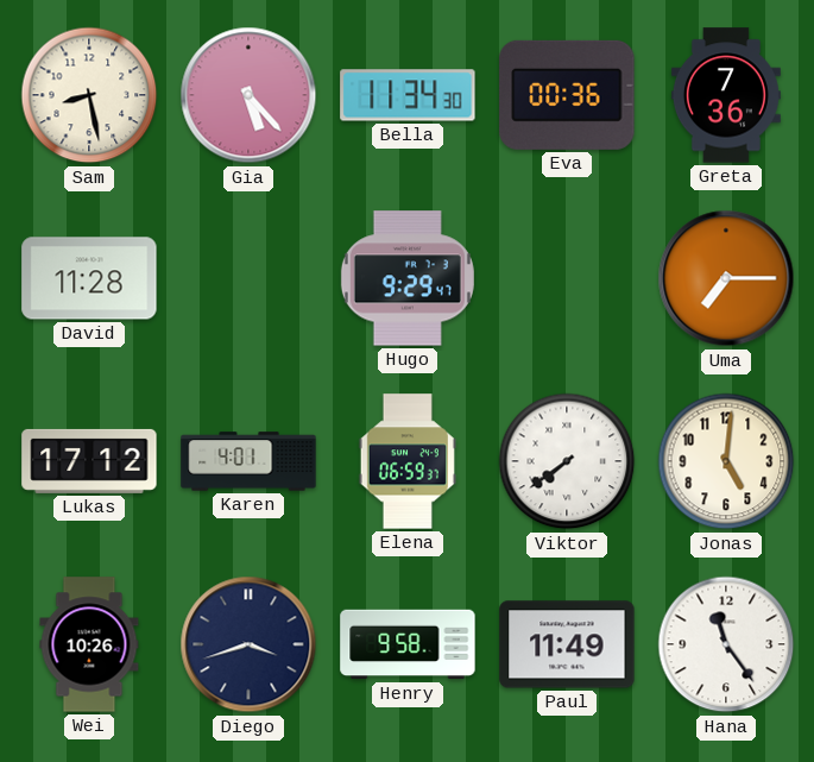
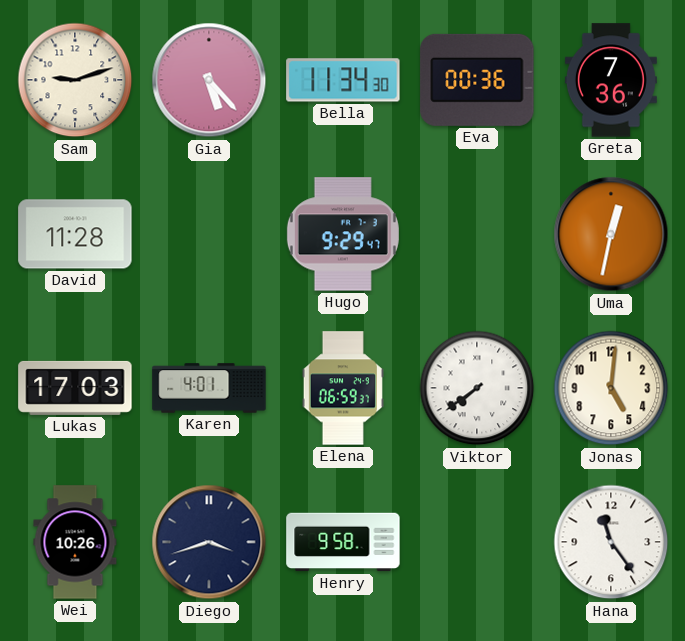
Sam: 8:28 -> 9:12 (75, 80)
Uma: 7:15 -> 12:32 (611, 234)
Lukas: 17:12 -> 17:03 (75, 388)
Paul: 11:49 -> none (567, 644)
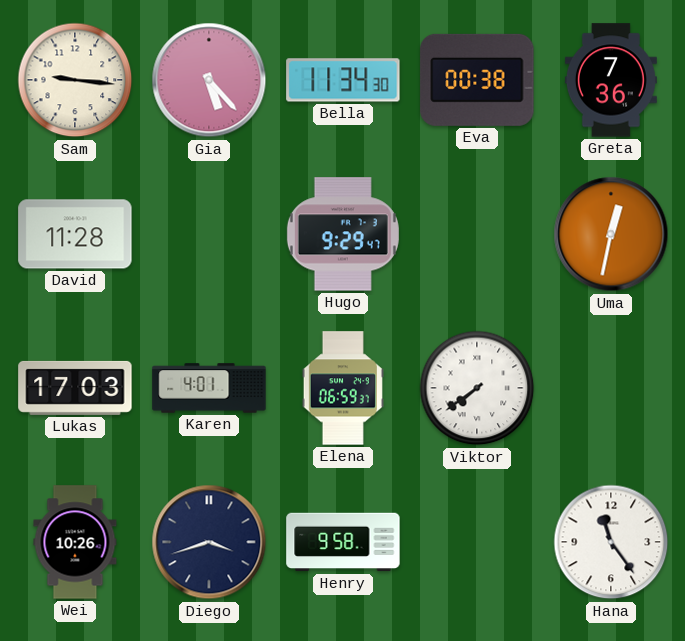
Sam: 9:12 -> 9:16 (75, 80)
Eva: 00:36 -> 00:38 (477, 80)
Jonas: 5:01 -> none (611, 388)
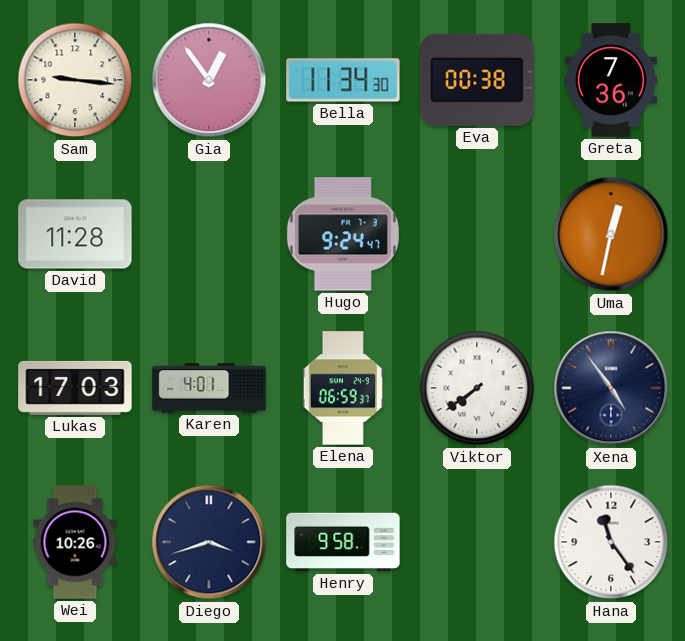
Gia: 5:23 -> 12:54 (209, 80)
Hugo: 9:29 -> 9:24 (343, 234)
Xena: none -> 4:54 (611, 388)
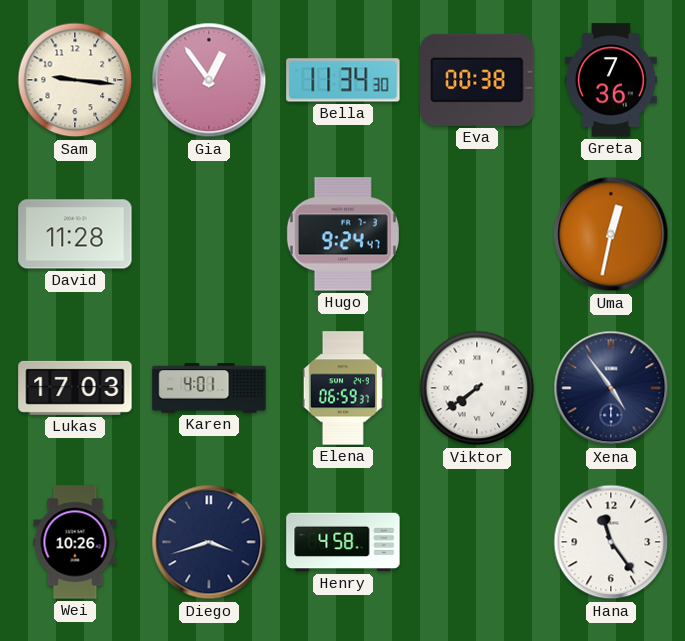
Henry: 9:58 -> 4:58 (343, 542)
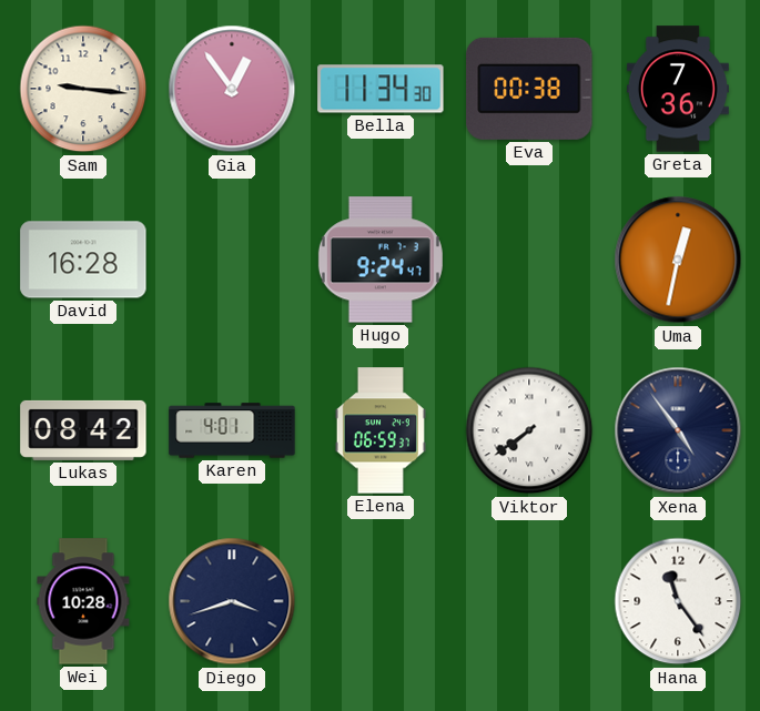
David: 11:28 -> 16:28 (83, 260)
Lukas: 17:03 -> 08:42 (83, 430)
Wei: 10:26 -> 10:28 (83, 601)
Henry: 4:58 -> none (343, 542)
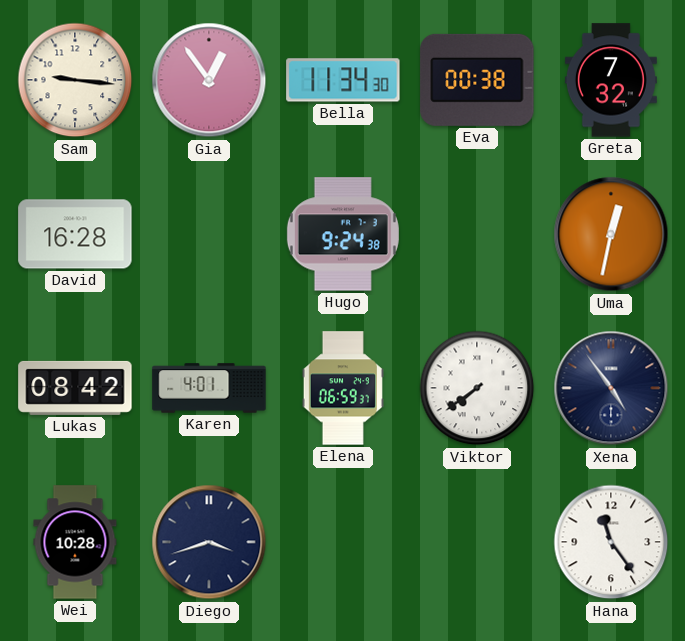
Greta: 7:36 -> 7:32 (611, 80)
Hugo: 9:24:47 -> 9:24:38 (343, 234)
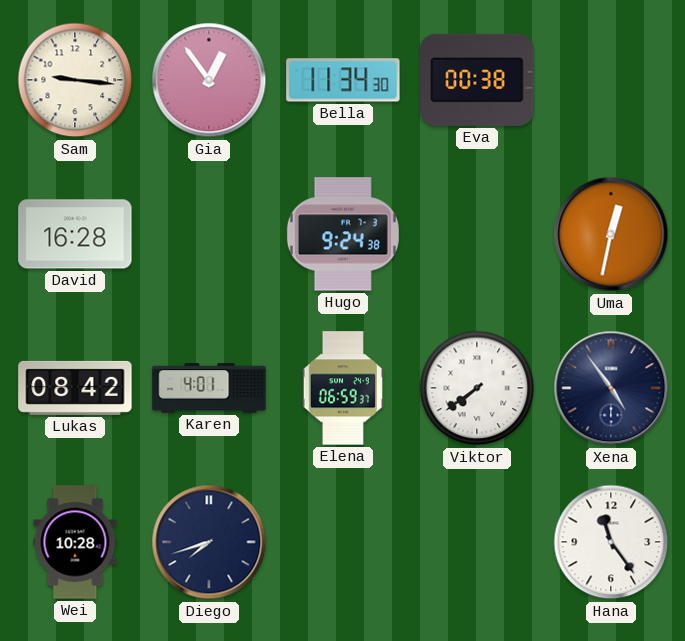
Greta: 7:32 -> none (611, 80)
Diego: 3:42 -> 7:42 (209, 542)
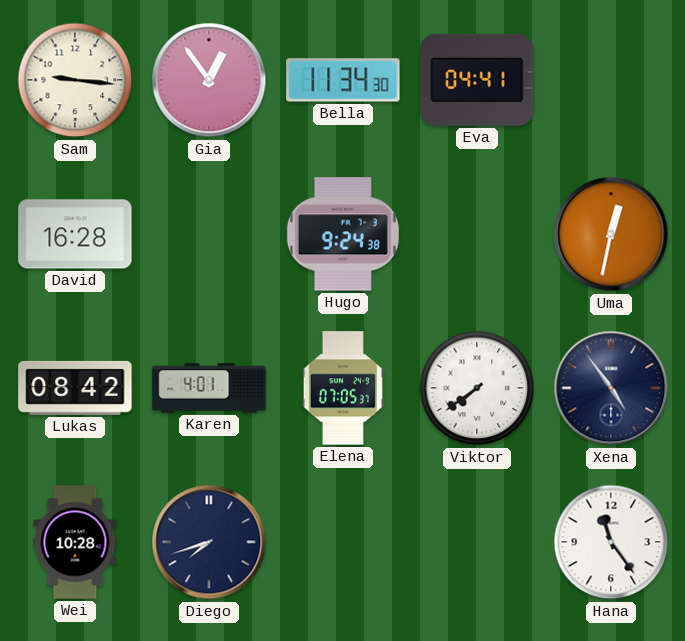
Eva: 00:38 -> 04:41 (477, 80)
Elena: 06:59 -> 07:05 (343, 388)
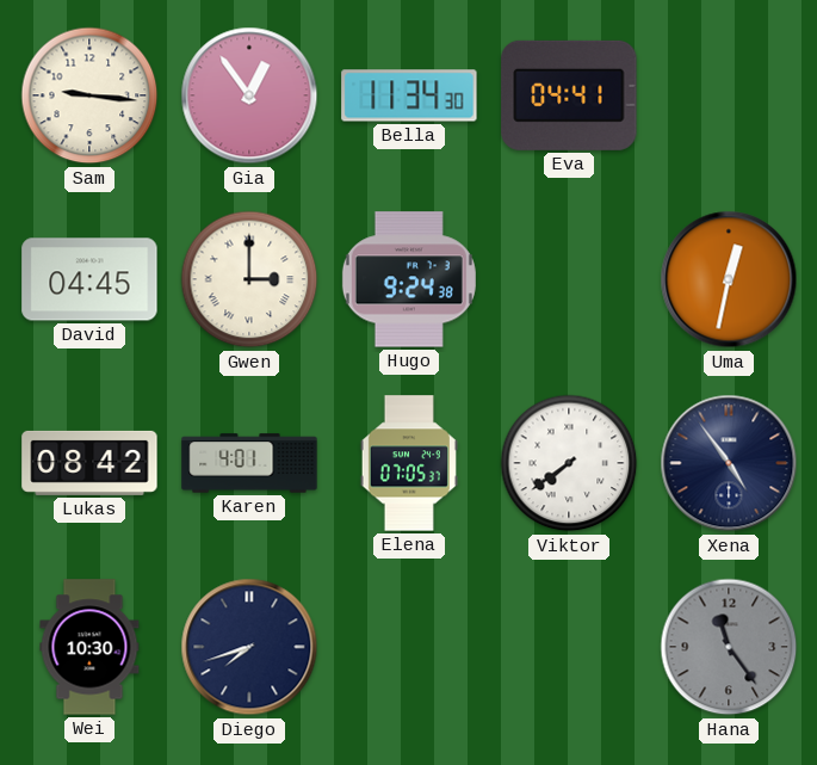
David: 16:28 -> 04:45 (89, 279)
Gwen: none -> 3:00 (249, 279)
Wei: 10:28 -> 10:30 (89, 647)
Hana dial: white -> grey (729, 647)
